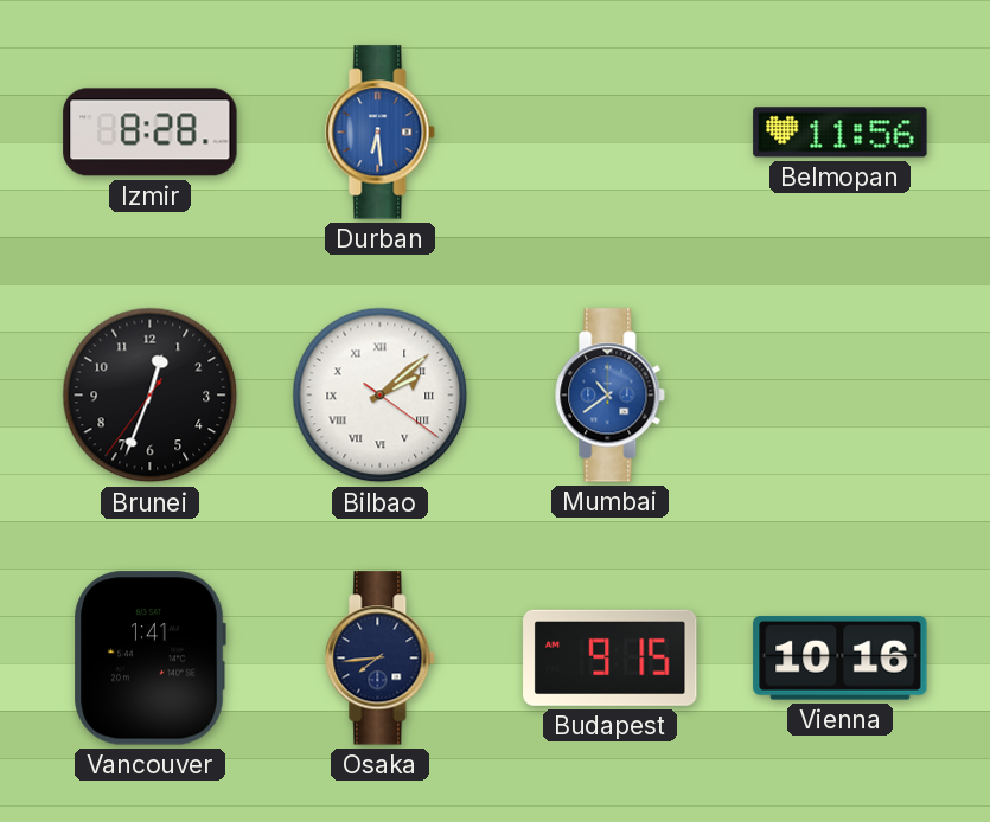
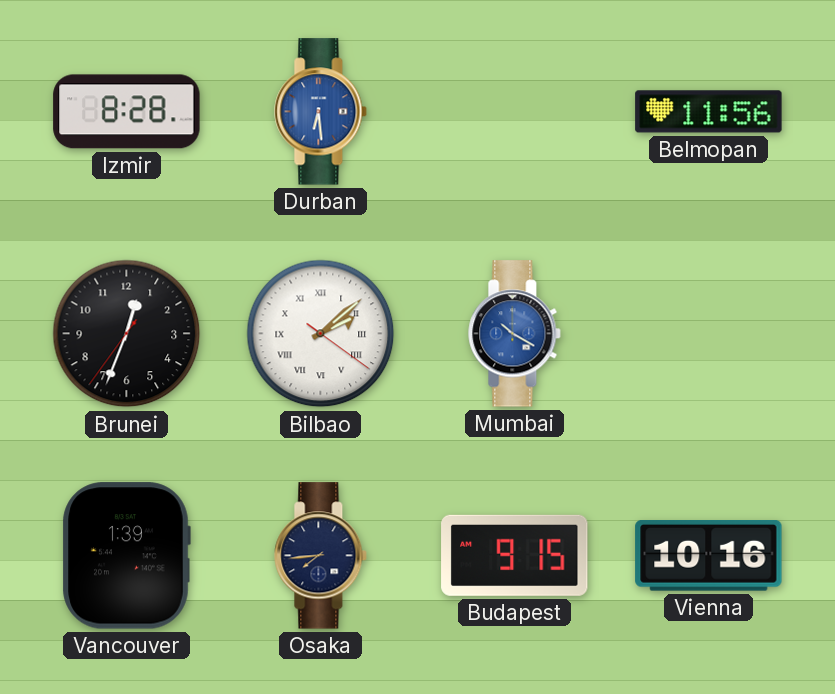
Mumbai: 10:39 -> 10:20 (515, 334)
Vancouver: 1:41 -> 1:39 (126, 556)
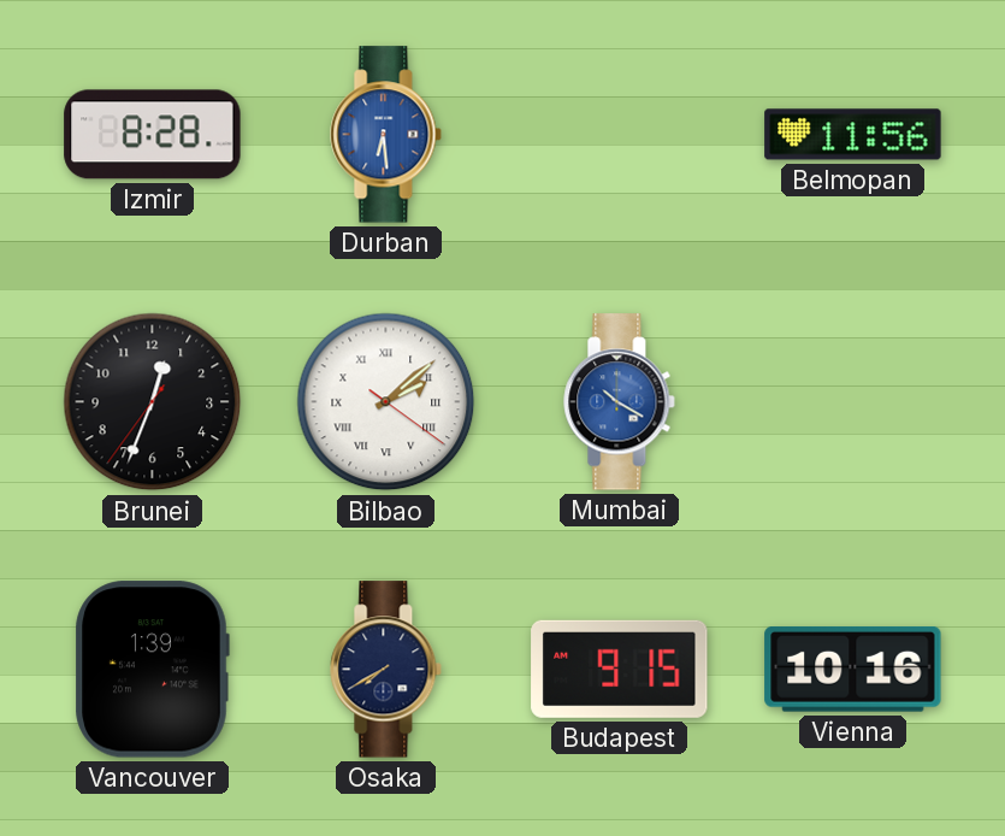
Osaka: 7:44 -> 7:40 (386, 670)
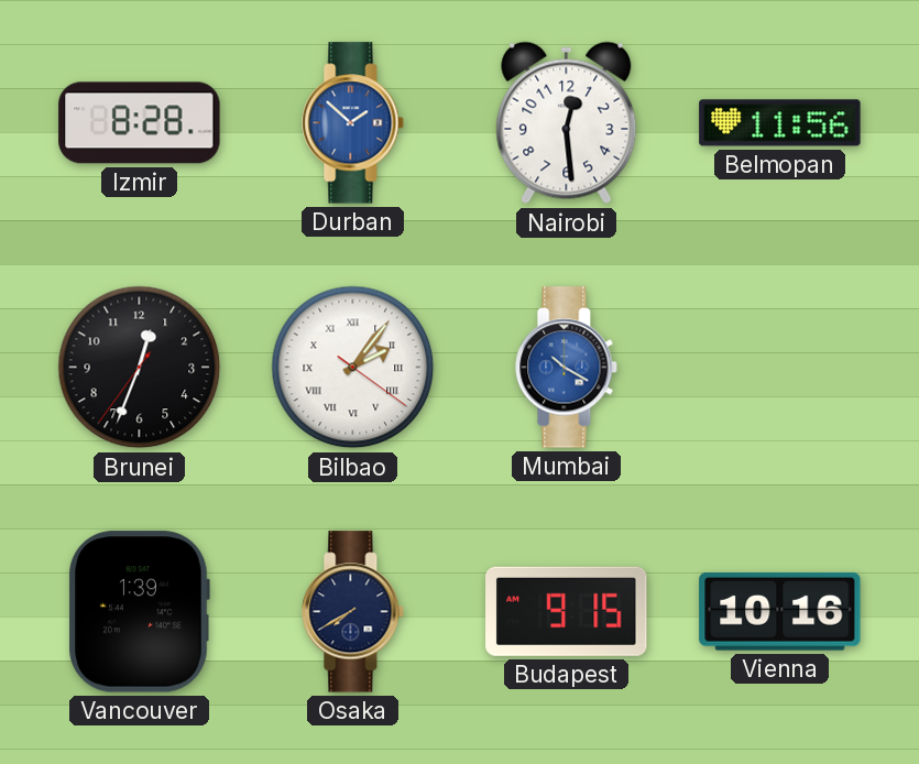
Durban: 6:29 -> 1:52 (353, 123)
Nairobi: none -> 12:29 (567, 123)
Bilbao: 2:08 -> 2:06 (353, 368)
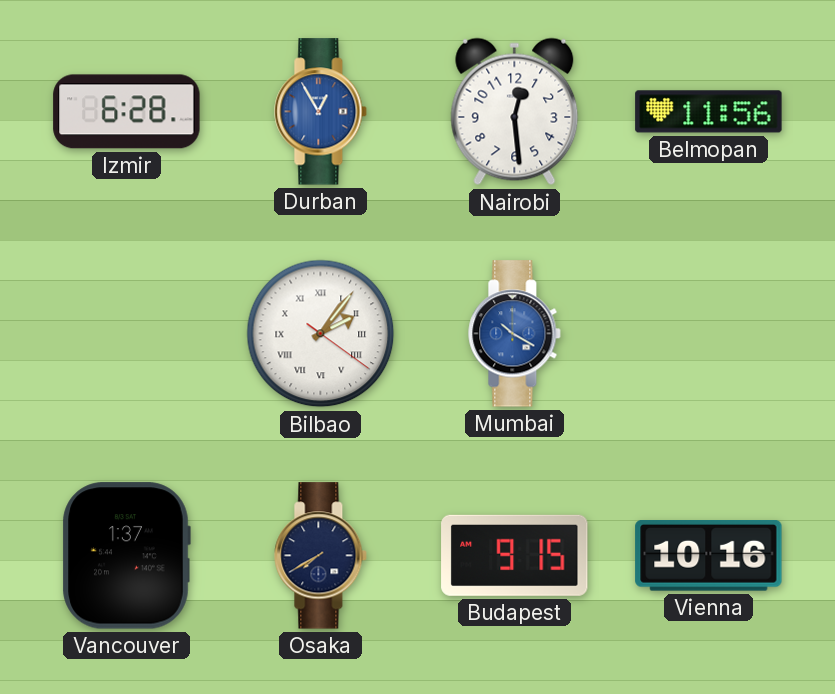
Izmir: 8:28 -> 6:28 (127, 112)
Durban: 1:52 -> 12:55 (321, 112)
Brunei: 12:33 -> none (140, 368)
Vancouver: 1:39 -> 1:37 (126, 556)
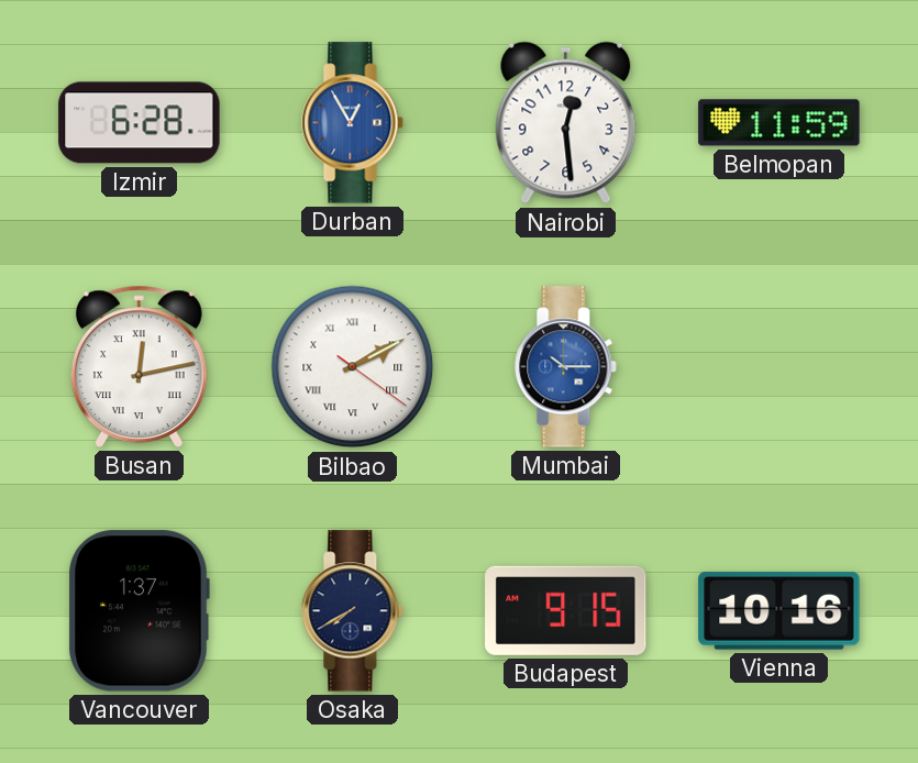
Belmopan: 11:56 -> 11:59 (779, 123)
Busan: none -> 12:13 (139, 366)
Bilbao: 2:06 -> 2:10 (353, 367)
Mumbai: 10:20 -> 10:15 (566, 367)
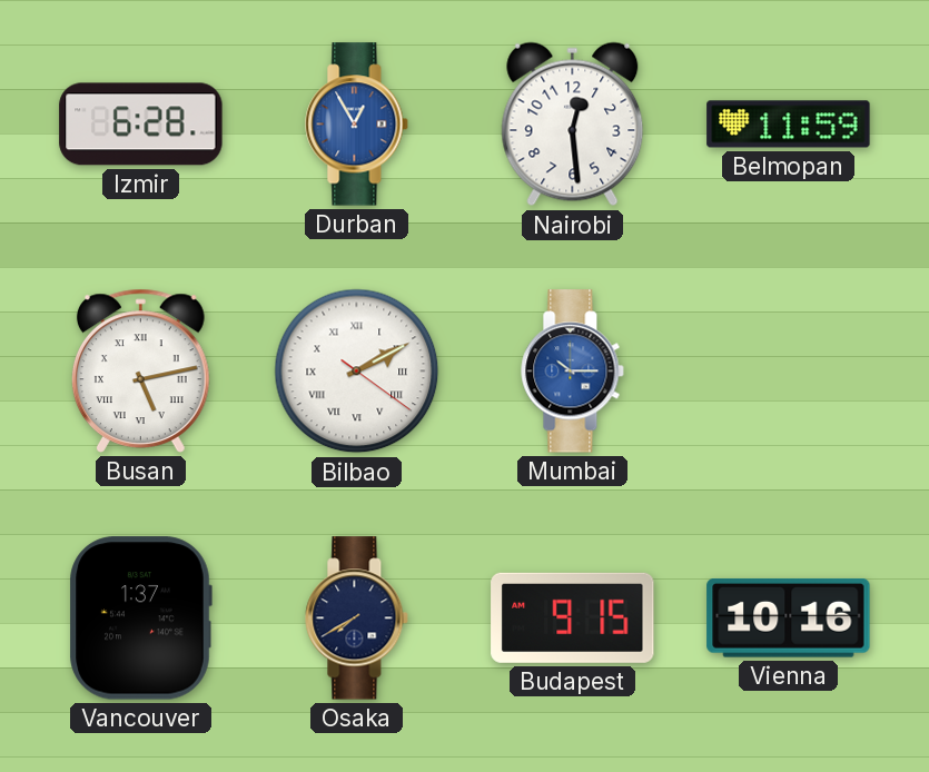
Busan: 12:13 -> 5:13 (140, 370)
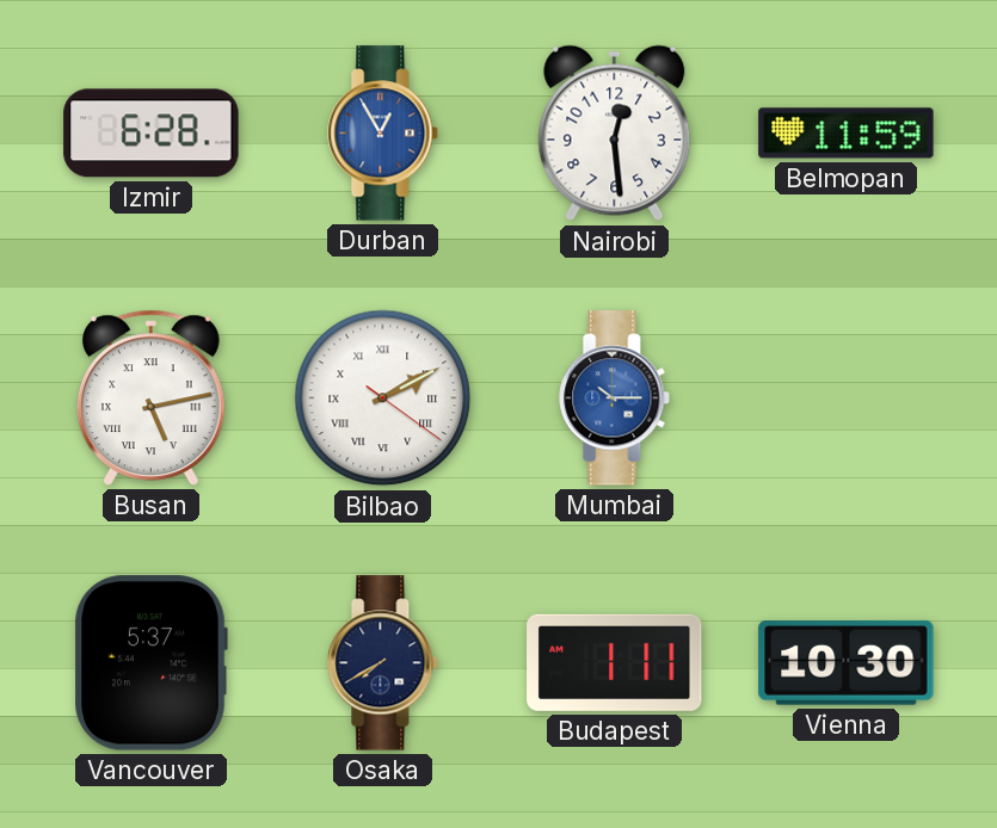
Vancouver: 1:37 -> 5:37 (150, 663)
Budapest: 9:15 -> 1:11 (615, 662)
Vienna: 10:16 -> 10:30 (847, 663)
